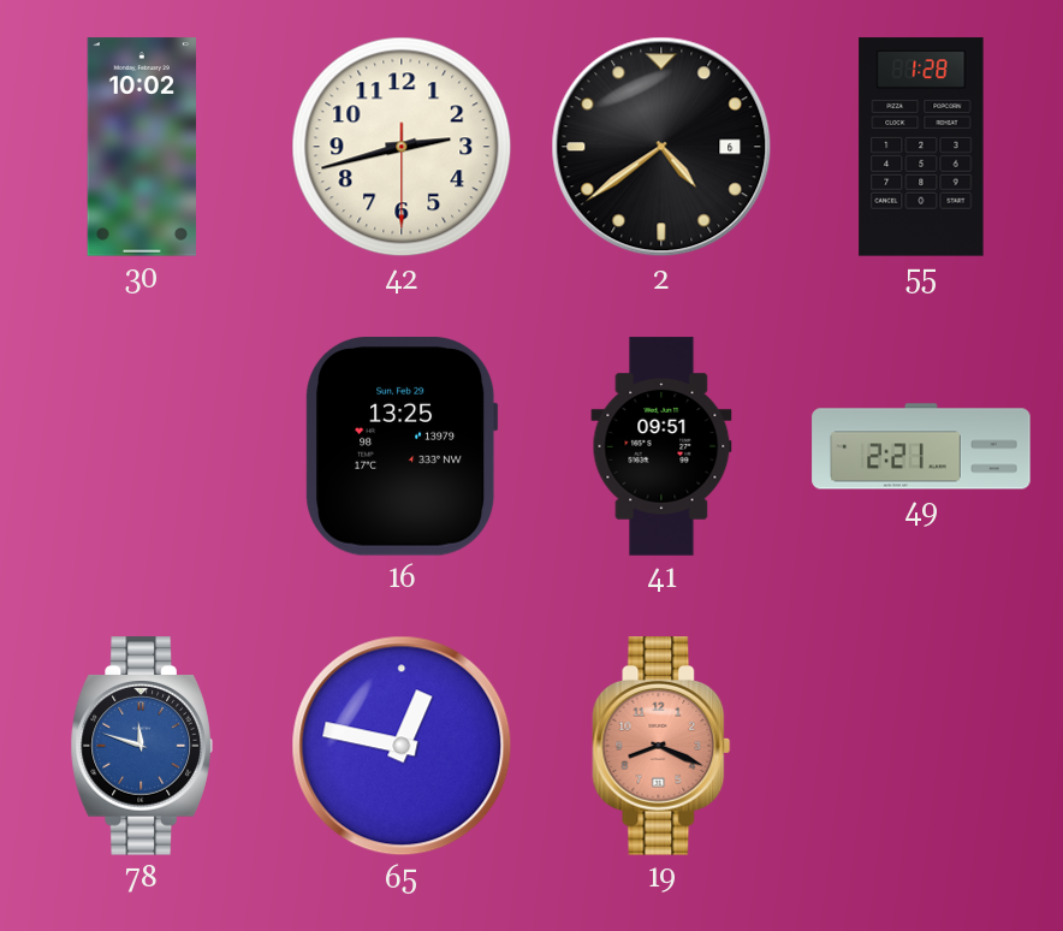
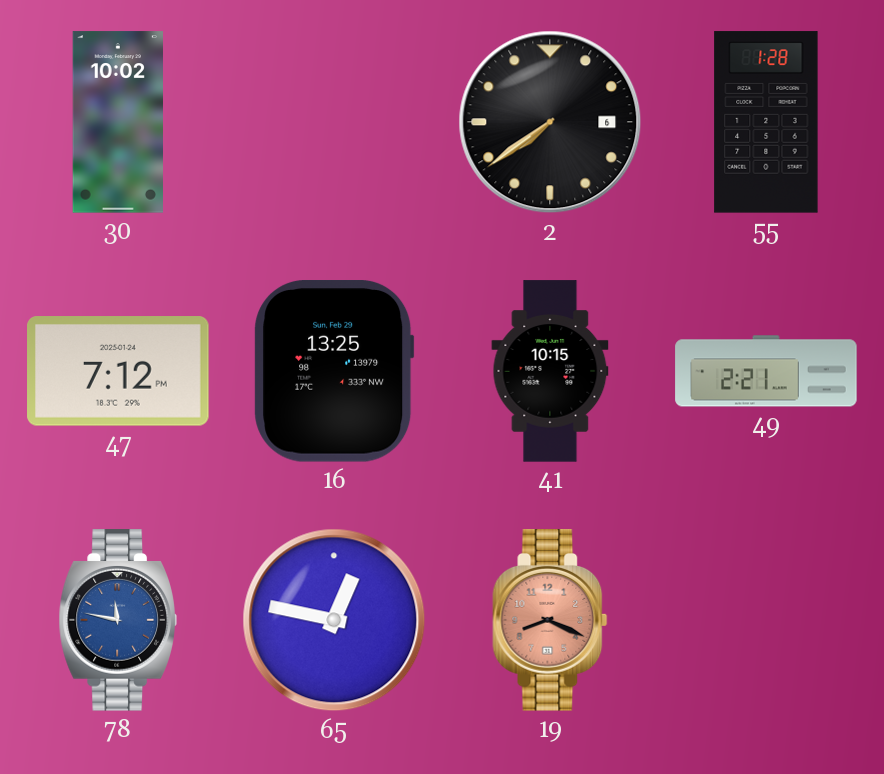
42: 2:42 -> none (402, 147)
2: 4:39 -> 7:39 (550, 122)
47: none -> 7:12 (118, 371)
41: 09:51 -> 10:15 (550, 371)
78: 11:48 -> 11:47 (118, 620)
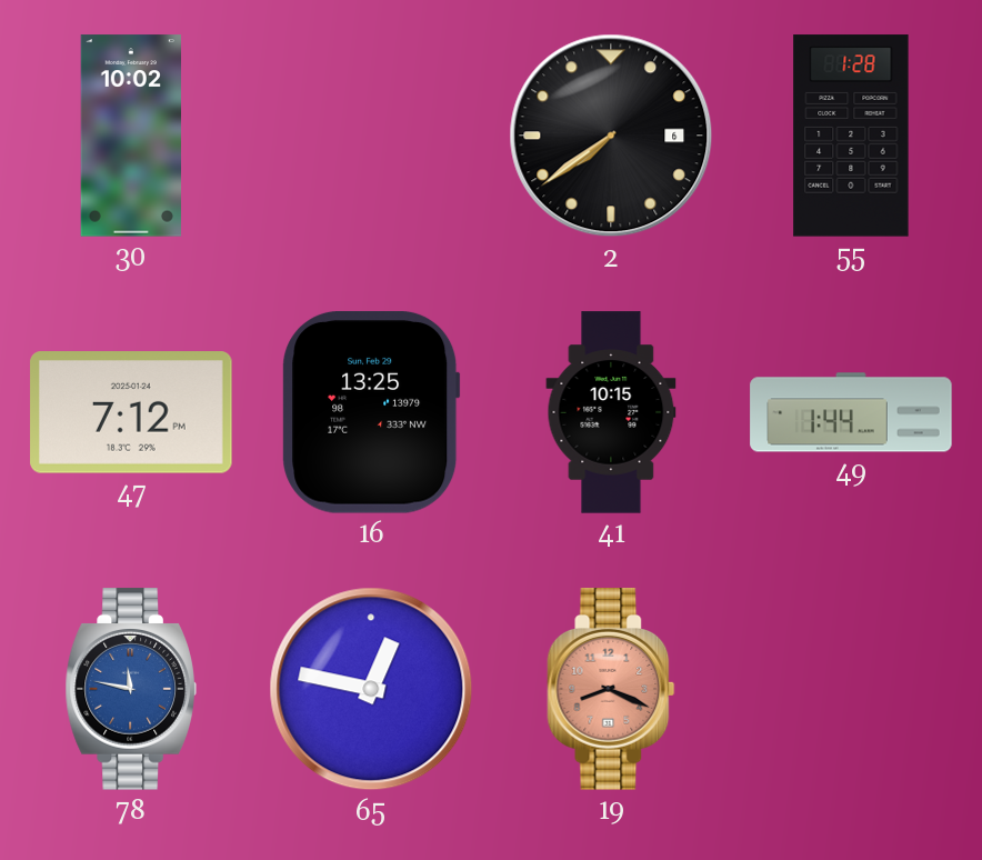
49: 2:21 -> 1:44 (851, 412)
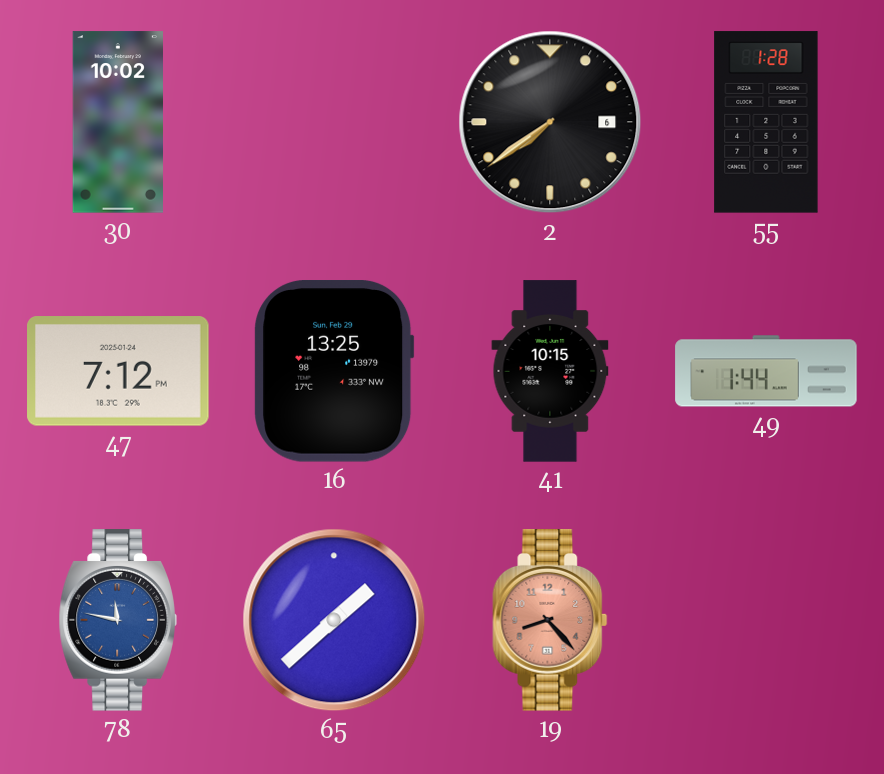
65: 12:47 -> 1:38 (334, 620)
19: 8:19 -> 8:23 (550, 620)
